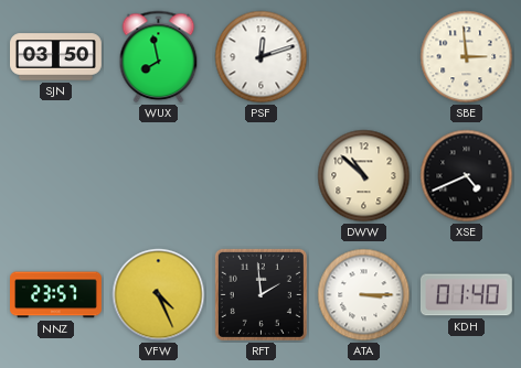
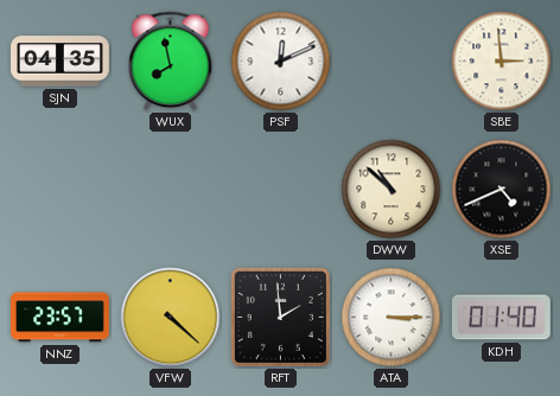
SJN: 03:50 -> 04:35 (61, 62)
PSF: 12:12 -> 12:11 (281, 62)
VFW: 4:26 -> 4:22 (171, 318)
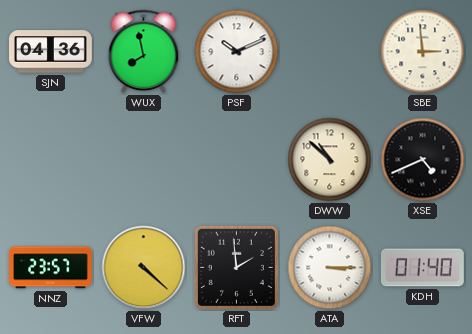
SJN: 04:35 -> 04:36 (51, 52)
PSF: 12:11 -> 10:11 (237, 52)
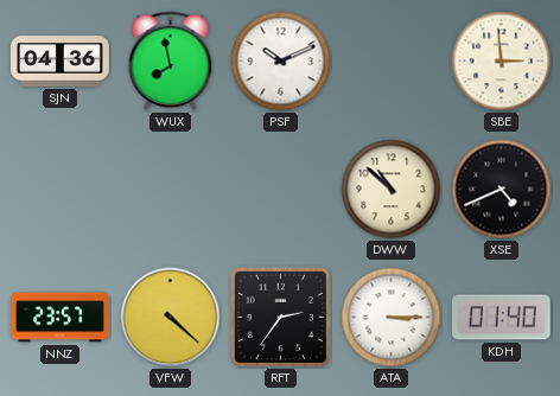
RFT: 1:59 -> 2:36 (280, 317)
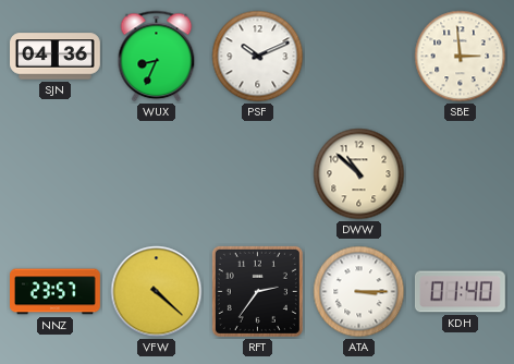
WUX: 7:58 -> 8:34 (157, 57)
XSE: 4:41 -> none (502, 190)
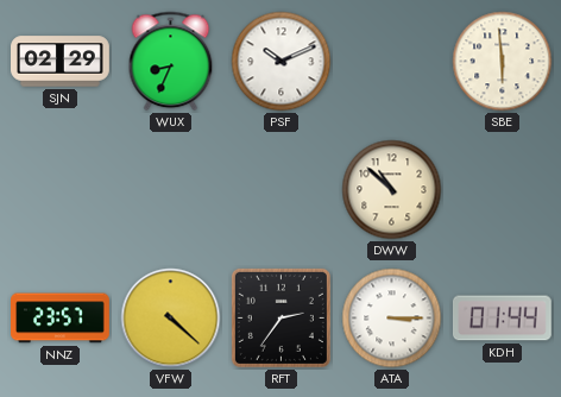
SJN: 04:36 -> 02:29 (61, 62)
SBE: 2:59 -> 5:59 (503, 62)
KDH: 01:40 -> 01:44 (502, 319)
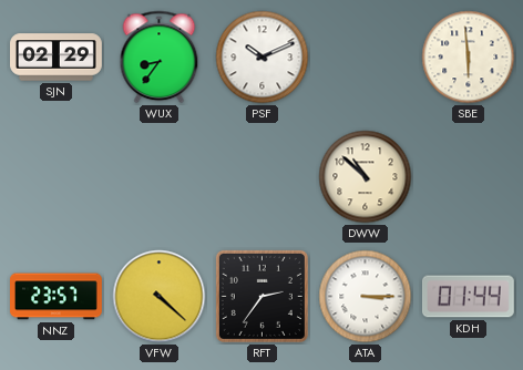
WUX: 8:34 -> 8:36 (160, 58)
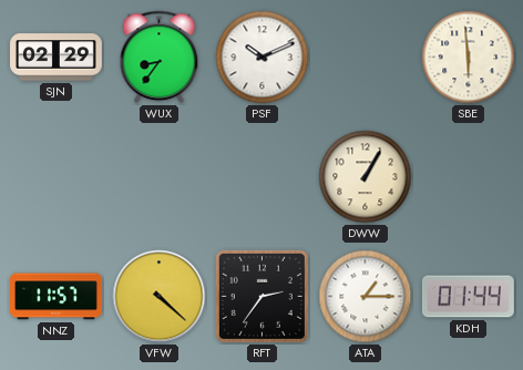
DWW: 10:52 -> 1:05 (366, 177)
NNZ: 23:57 -> 11:57 (57, 297)
ATA: 3:15 -> 1:15 (366, 297)
